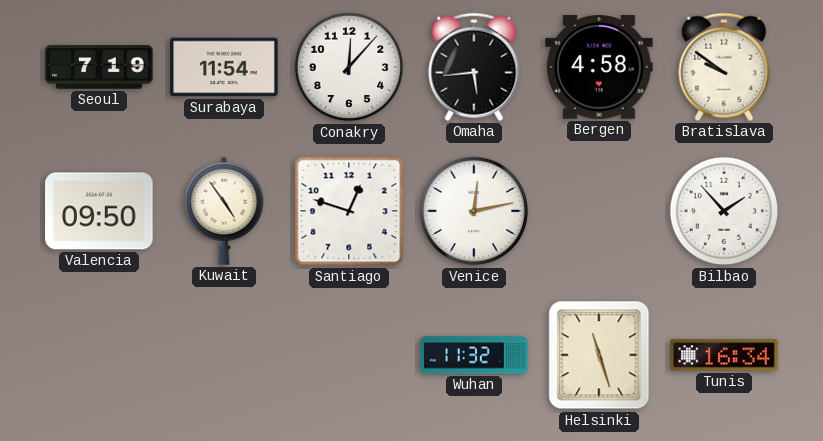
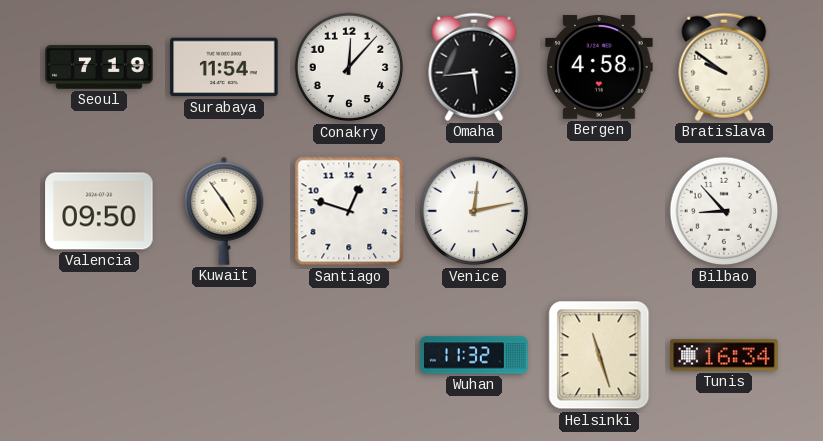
Bilbao: 1:53 -> 8:53 (724, 211)
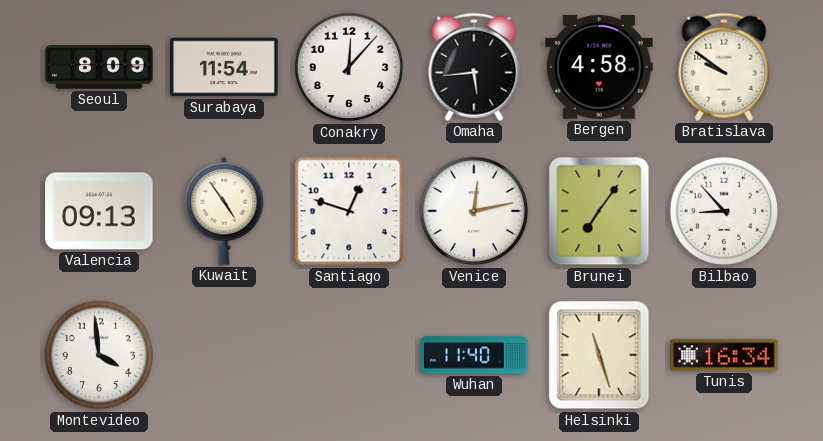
Seoul: 7:19 -> 8:09 (99, 67)
Valencia: 09:50 -> 09:13 (99, 211)
Brunei: none -> 7:06 (599, 211)
Montevideo: none -> 3:59 (99, 355)
Wuhan: 11:32 -> 11:40 (474, 355)
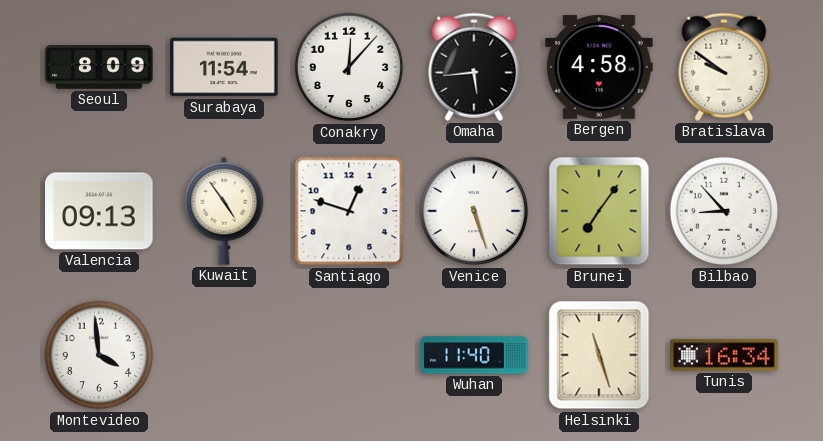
Venice: 12:13 -> 5:27 (474, 211)
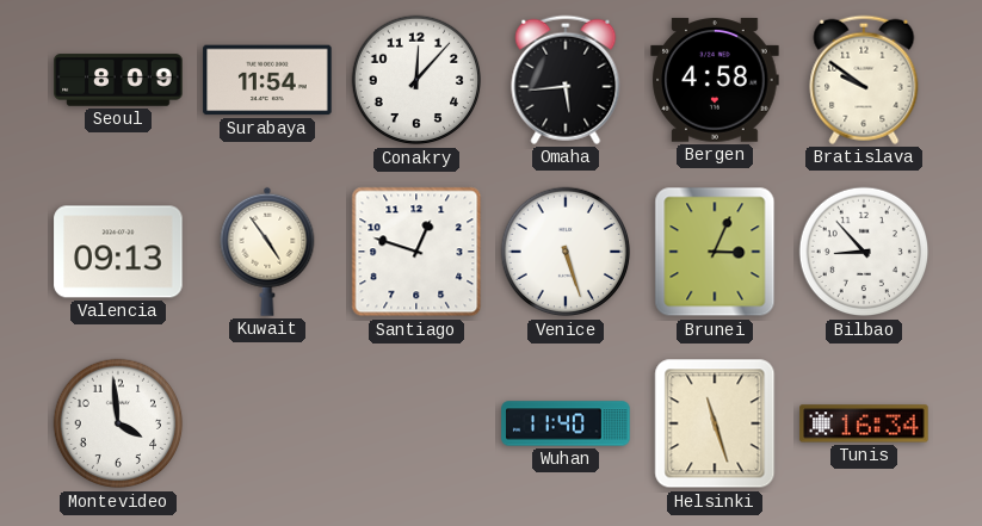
Brunei: 7:06 -> 3:04 (715, 252)
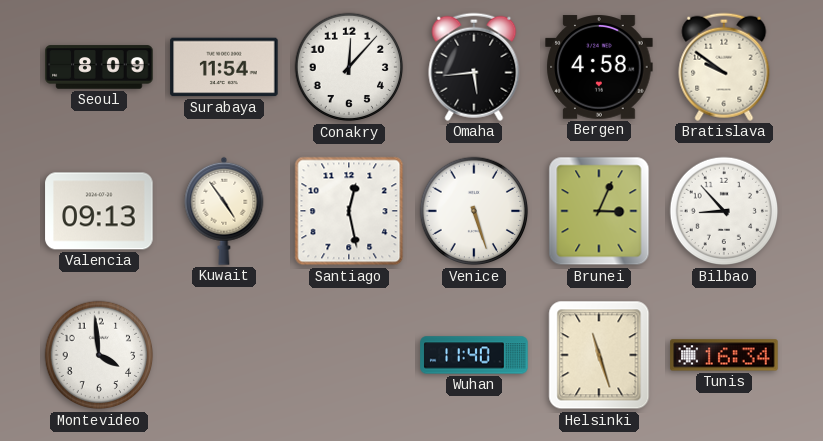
Santiago: 12:48 -> 12:28 (349, 211)
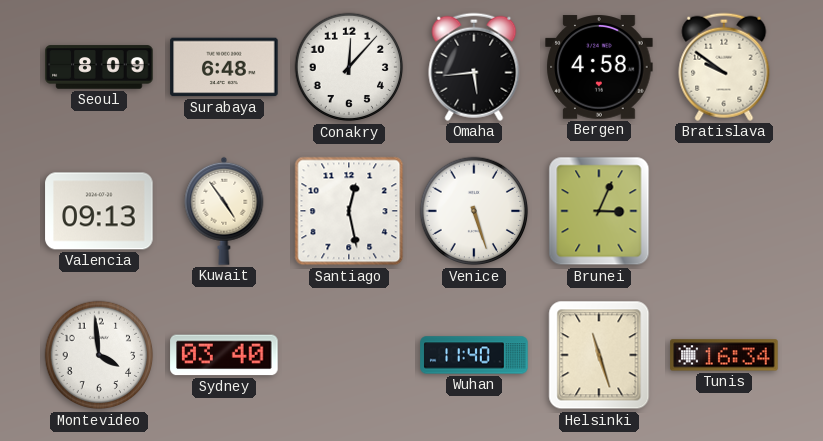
Surabaya: 11:54 -> 6:48 (224, 67)
Bilbao: 8:53 -> none (724, 211)
Sydney: none -> 03:40 (224, 355)
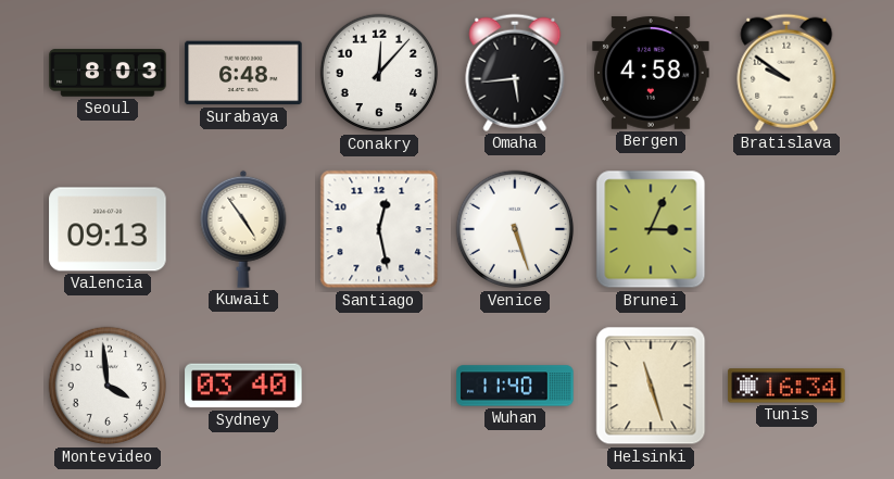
Seoul: 8:09 -> 8:03 (108, 73)
